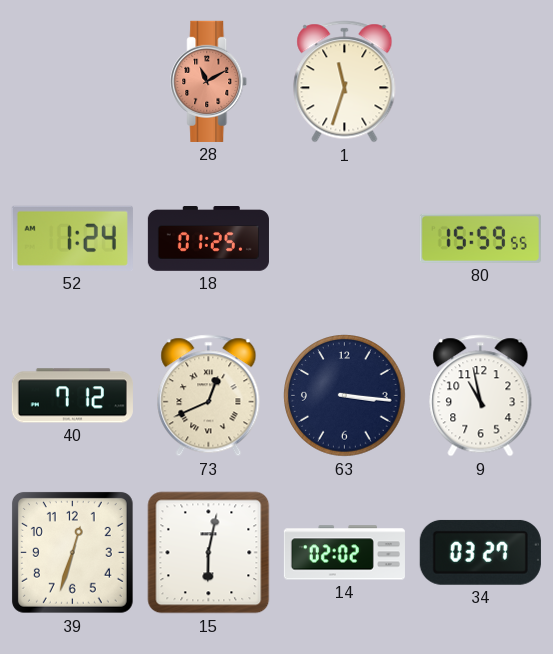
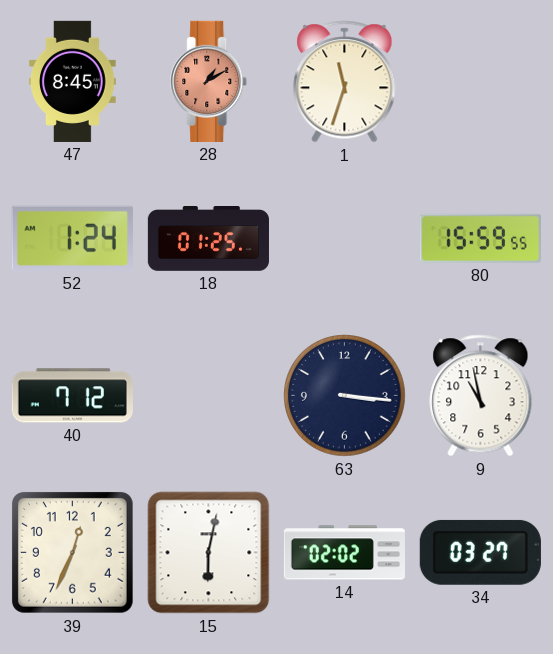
47: none -> 8:45 (73, 81)
28: 11:10 -> 1:10 (209, 81)
73: 12:41 -> none (209, 396)
39: 12:33 -> 12:34 (72, 552)
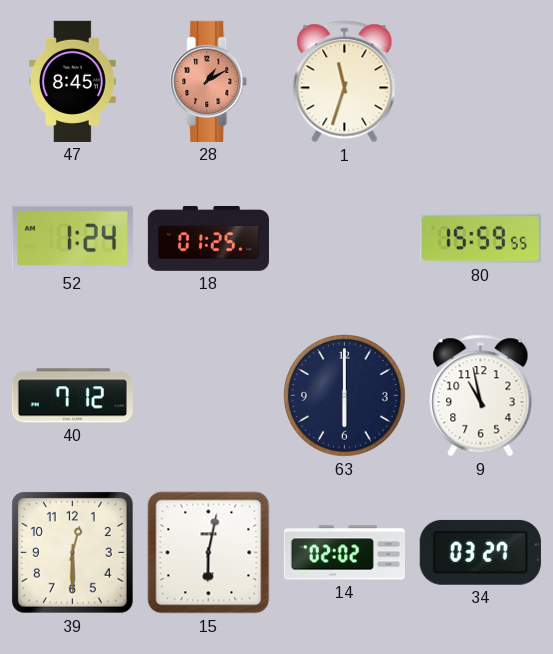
63: 3:16 -> 6:00 (345, 396)
39: 12:34 -> 12:30 (72, 552)
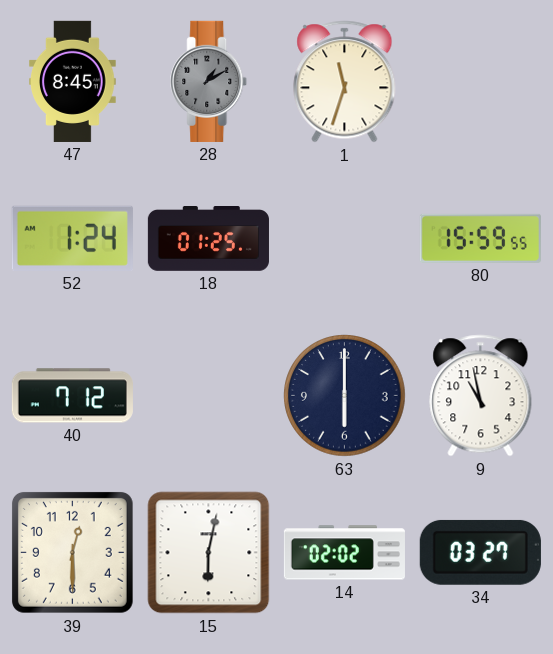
28 dial: salmon -> grey (209, 81)
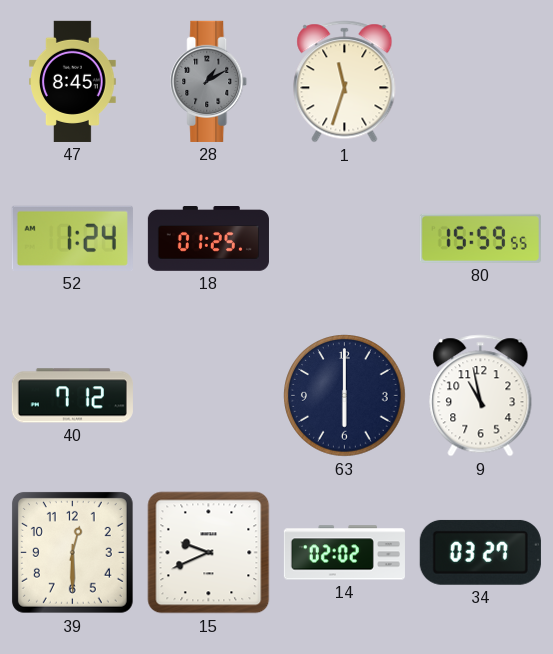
15: 6:02 -> 9:41 (209, 553)
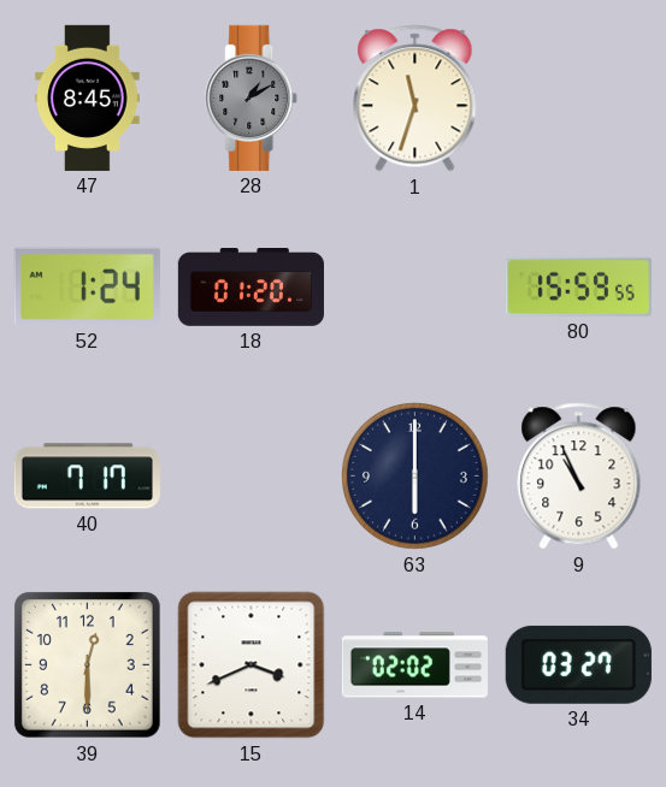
18: 01:25 -> 01:20 (251, 288)
40: 7:12 -> 7:17 (87, 477)
9: 10:58 -> 10:56 (579, 477)
15: 9:41 -> 3:41 (252, 665)
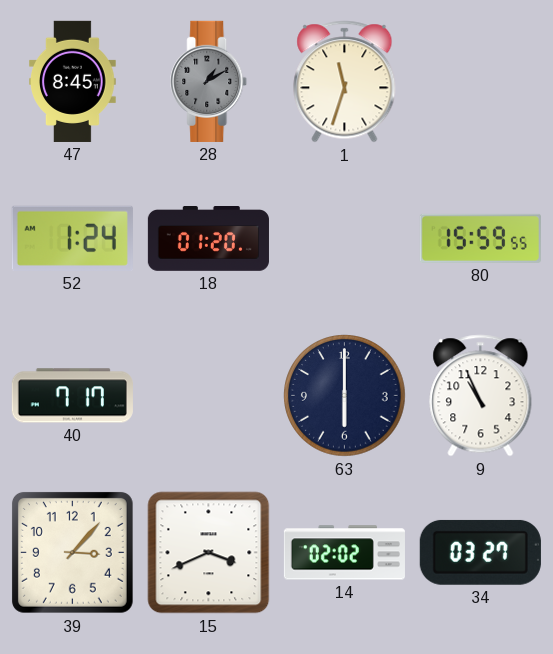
39: 12:30 -> 3:07 (72, 552)
